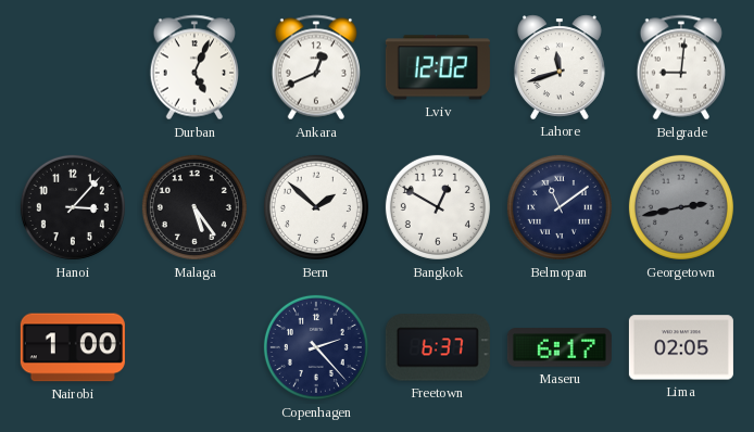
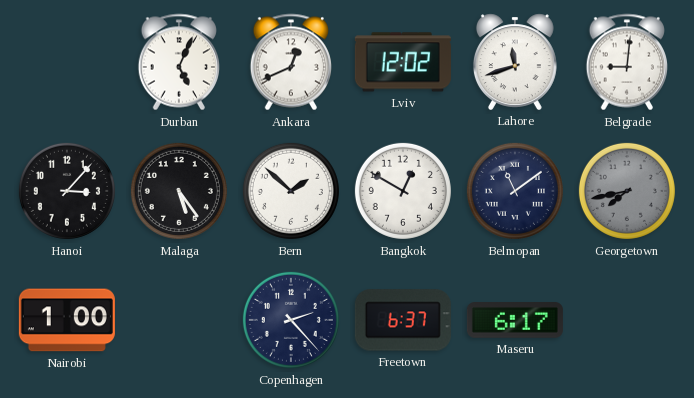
Georgetown: 2:43 -> 7:43 (627, 191)
Lima: 02:05 -> none (681, 347)
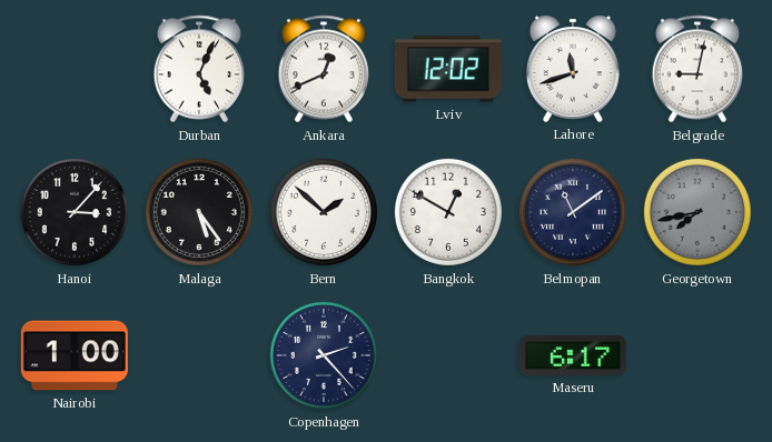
Belgrade: 9:01 -> 9:02 (696, 69)
Freetown: 6:37 -> none (403, 320)
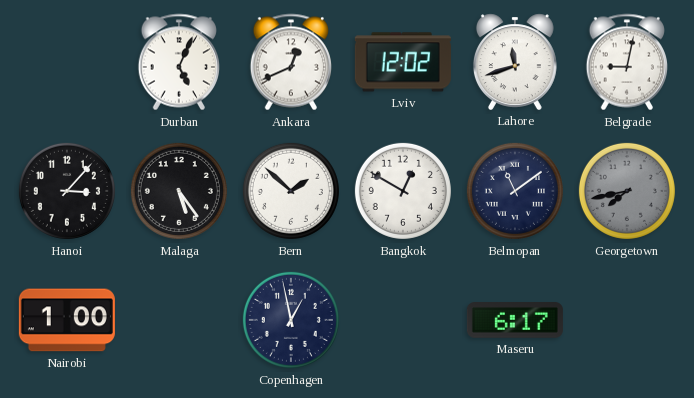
Copenhagen: 2:23 -> 12:58 (291, 320)
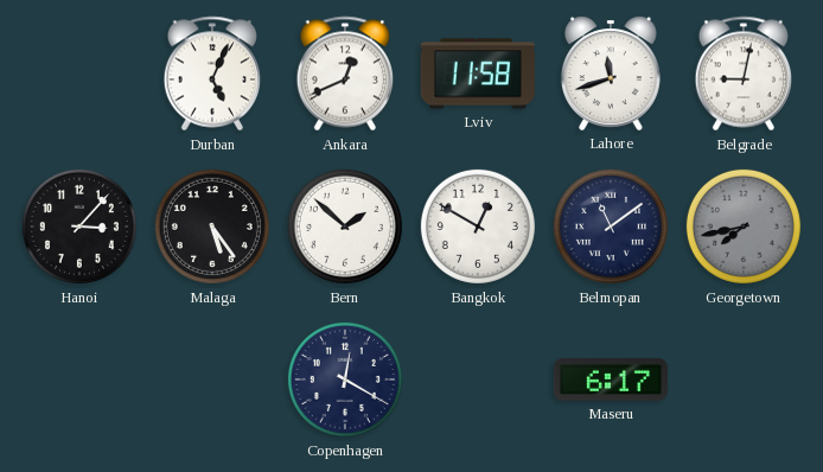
Lviv: 12:02 -> 11:58 (478, 74)
Nairobi: 1:00 -> none (67, 320)
Copenhagen: 12:58 -> 12:20 (345, 379)
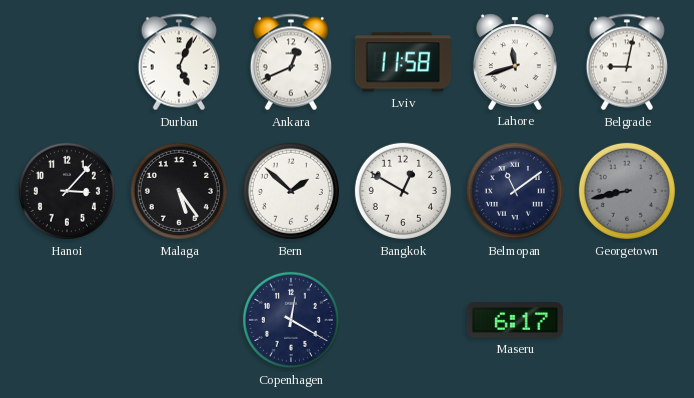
Georgetown: 7:43 -> 8:43 (627, 191)
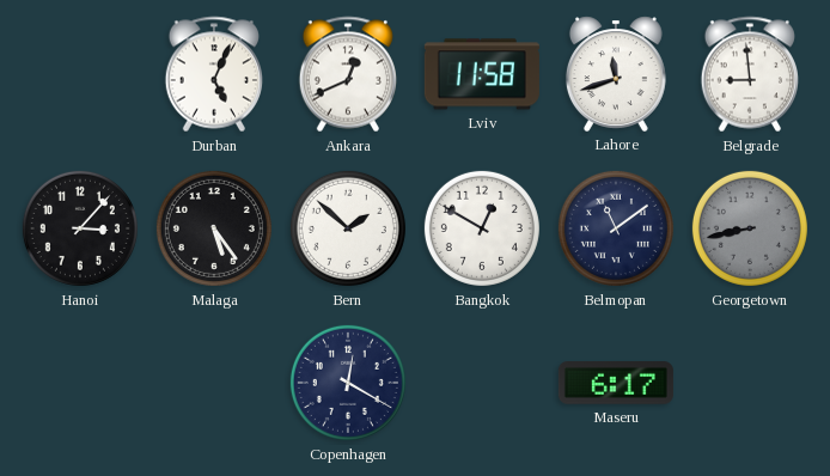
Belgrade: 9:02 -> 8:59 (749, 74)
